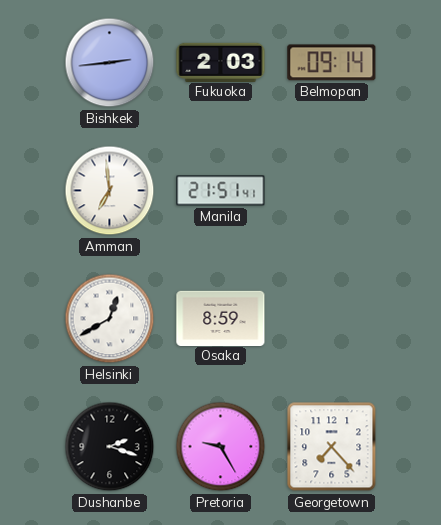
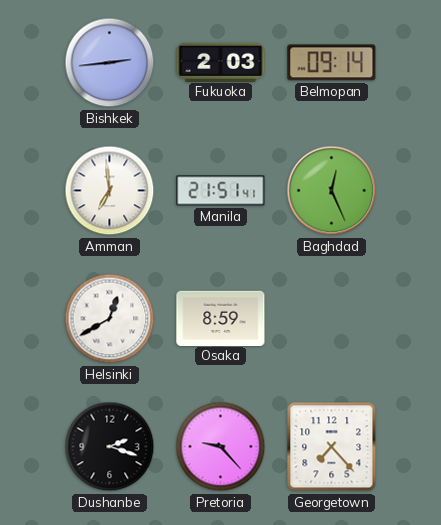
Baghdad: none -> 12:26 (332, 191)
Pretoria: 9:25 -> 9:23 (221, 447)
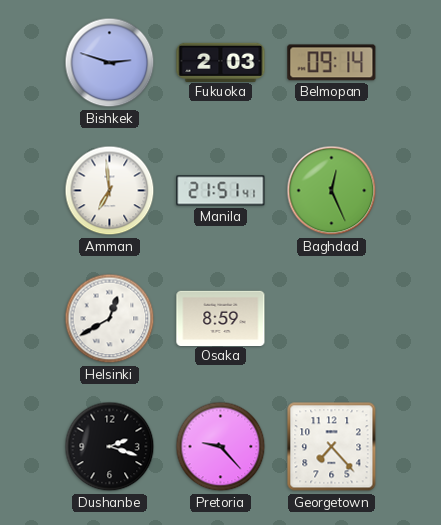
Bishkek: 2:44 -> 2:48 (110, 63)
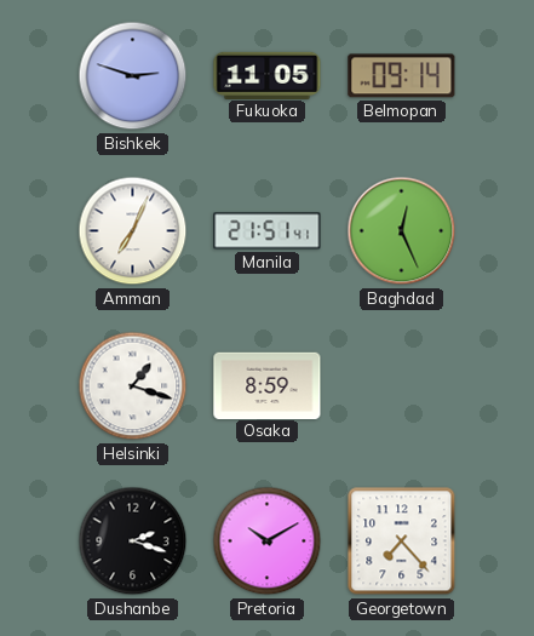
Fukuoka: 2:03 -> 11:05 (268, 75)
Amman: 6:59 -> 7:04 (133, 231)
Helsinki: 12:40 -> 1:18 (133, 386)
Pretoria: 9:23 -> 10:10 (268, 542)
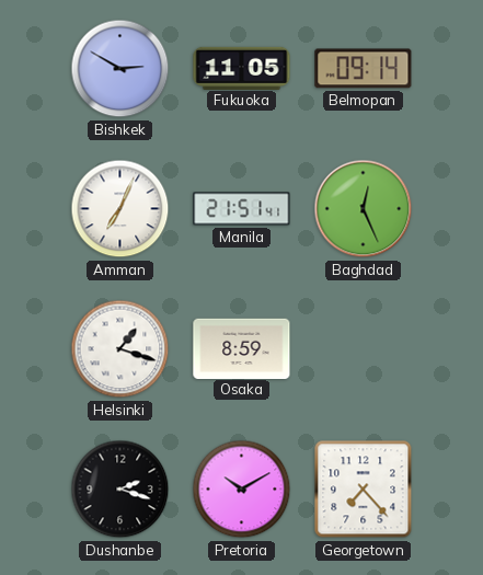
Bishkek: 2:48 -> 2:50 (120, 69)
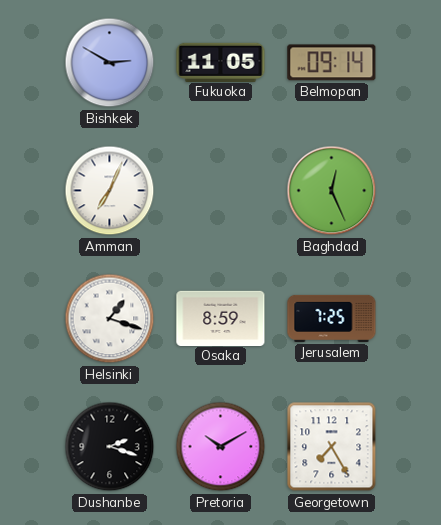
Manila: 21:51 -> none (242, 209)
Jerusalem: none -> 7:25 (332, 318)
Georgetown: 7:23 -> 7:25 (332, 447)
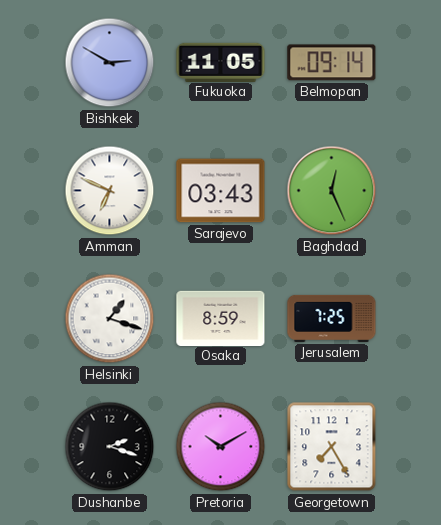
Amman: 7:04 -> 6:49 (110, 191)
Sarajevo: none -> 03:43 (221, 191)
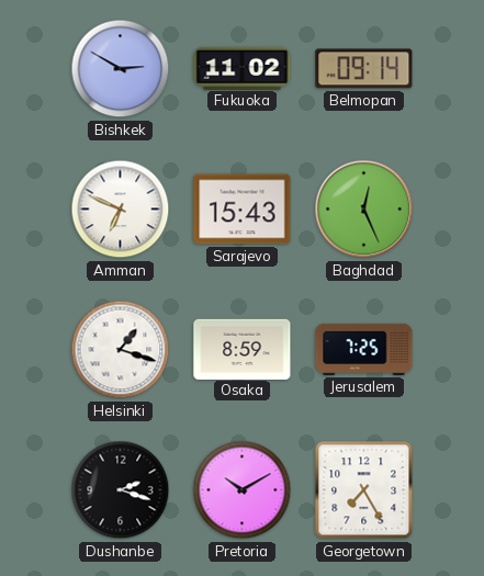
Fukuoka: 11:05 -> 11:02 (243, 68)
Sarajevo: 03:43 -> 15:43 (243, 210)
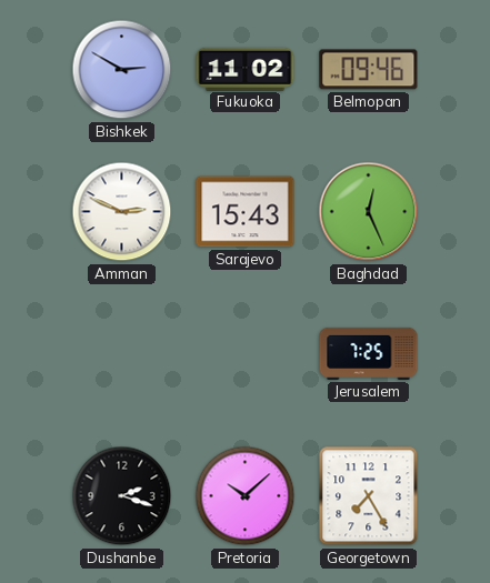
Belmopan: 09:14 -> 09:46 (369, 70)
Amman: 6:49 -> 2:49 (122, 212)
Helsinki: 1:18 -> none (121, 350)
Osaka: 8:59 -> none (243, 349)
Pretoria: 10:10 -> 10:08 (246, 496)
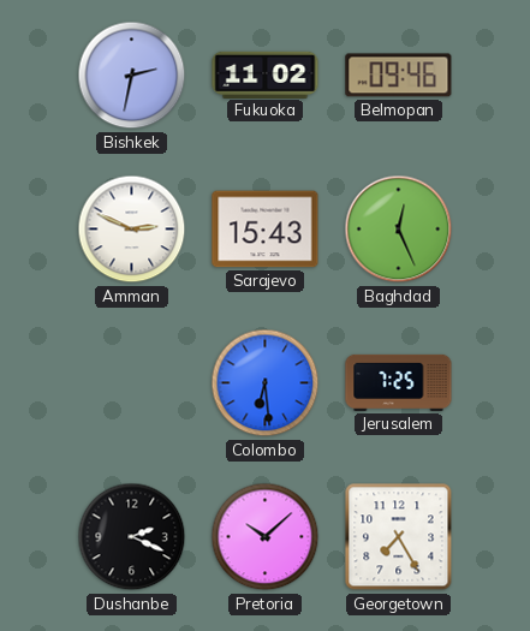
Bishkek: 2:50 -> 2:32 (132, 76)
Colombo: none -> 6:29 (266, 383)
Dushanbe: 2:18 -> 2:19 (132, 537)
